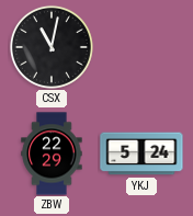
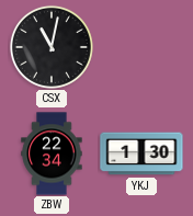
ZBW: 22:29 -> 22:34 (52, 154)
YKJ: 5:24 -> 1:30 (141, 154)
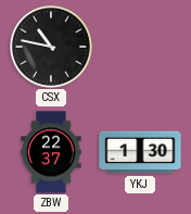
CSX: 11:02 -> 10:47 (51, 47)
ZBW: 22:34 -> 22:37 (51, 152)
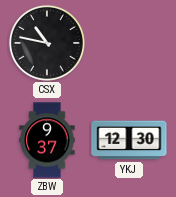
ZBW: 22:37 -> 9:37 (47, 140)
YKJ: 1:30 -> 12:30 (129, 140)
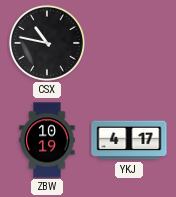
ZBW: 9:37 -> 10:19 (47, 140)
YKJ: 12:30 -> 4:17 (129, 140)
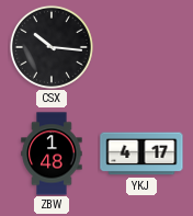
CSX: 10:47 -> 10:16 (52, 47)
ZBW: 10:19 -> 1:48 (52, 154)
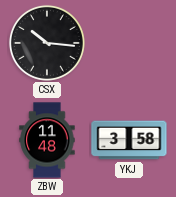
ZBW: 1:48 -> 11:48 (47, 140)
YKJ: 4:17 -> 3:58 (129, 140)
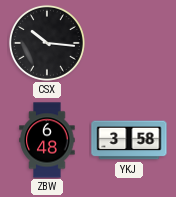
ZBW: 11:48 -> 6:48 (47, 140)
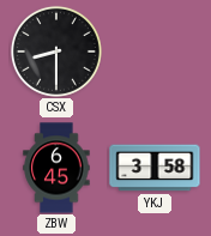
CSX: 10:16 -> 8:30 (56, 52)
ZBW: 6:48 -> 6:45 (56, 168)
